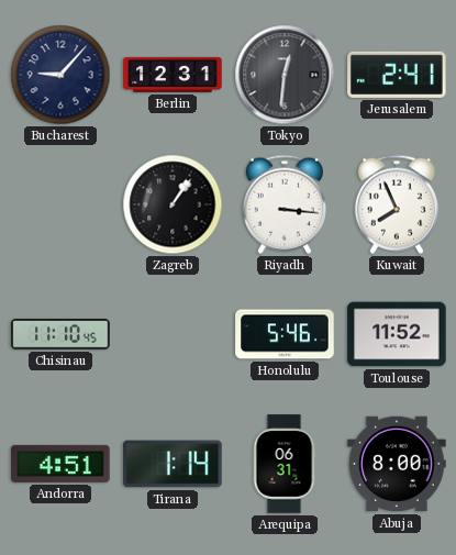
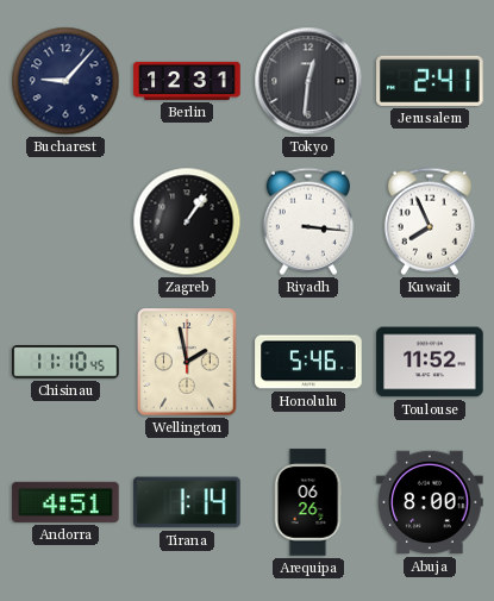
Wellington: none -> 1:58 (187, 362)
Arequipa: 06:31 -> 06:26 (308, 502)
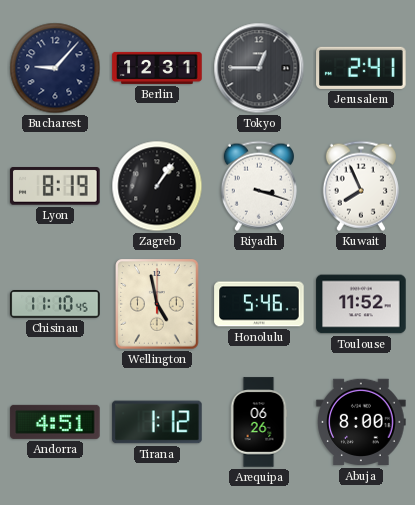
Tokyo: 12:31 -> 12:45 (259, 68)
Lyon: none -> 8:19 (55, 187)
Riyadh: 3:16 -> 3:18 (259, 186)
Wellington: 1:58 -> 4:58 (157, 304)
Tirana: 1:14 -> 1:12 (157, 422)
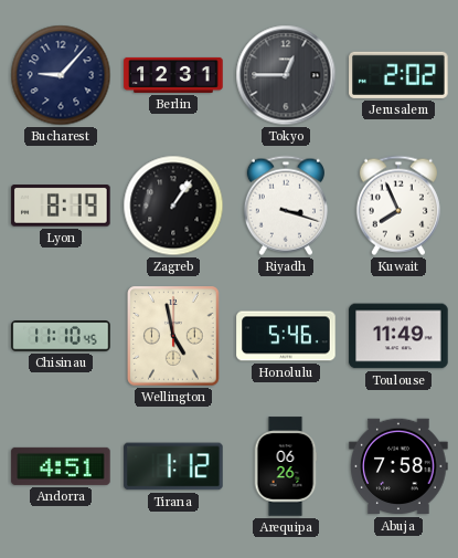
Jerusalem: 2:41 -> 2:02 (398, 75)
Toulouse: 11:52 -> 11:49 (398, 336)
Abuja: 8:00 -> 7:58 (398, 466)
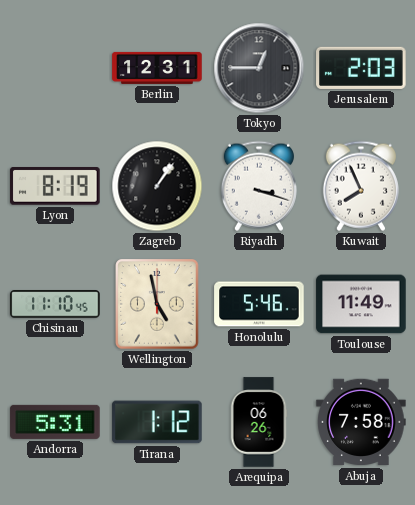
Bucharest: 9:07 -> none (61, 75)
Jerusalem: 2:02 -> 2:03 (361, 68)
Andorra: 4:51 -> 5:31 (55, 422)
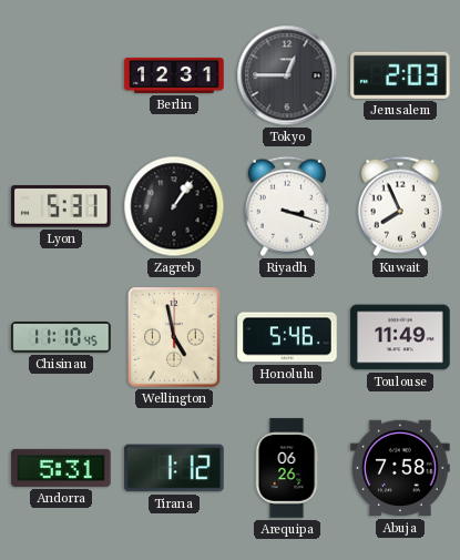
Lyon: 8:19 -> 5:31 (61, 207)
